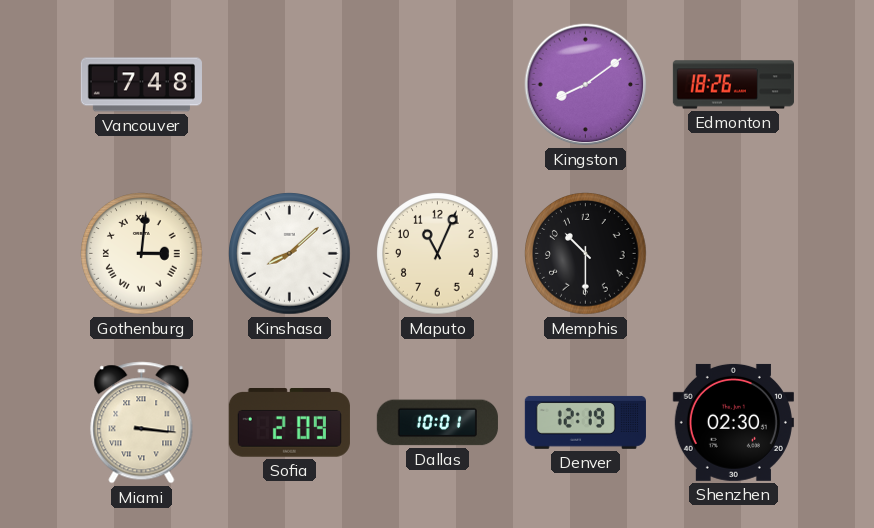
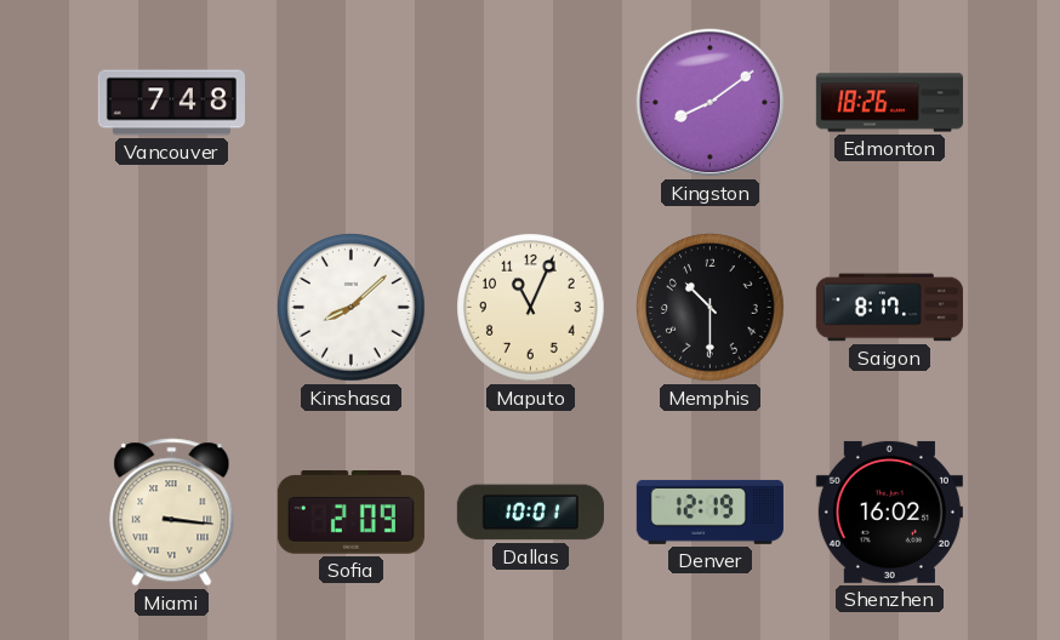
Gothenburg: 3:01 -> none (142, 254)
Saigon: none -> 8:17 (889, 308)
Shenzhen: 02:30 -> 16:02 (889, 512)
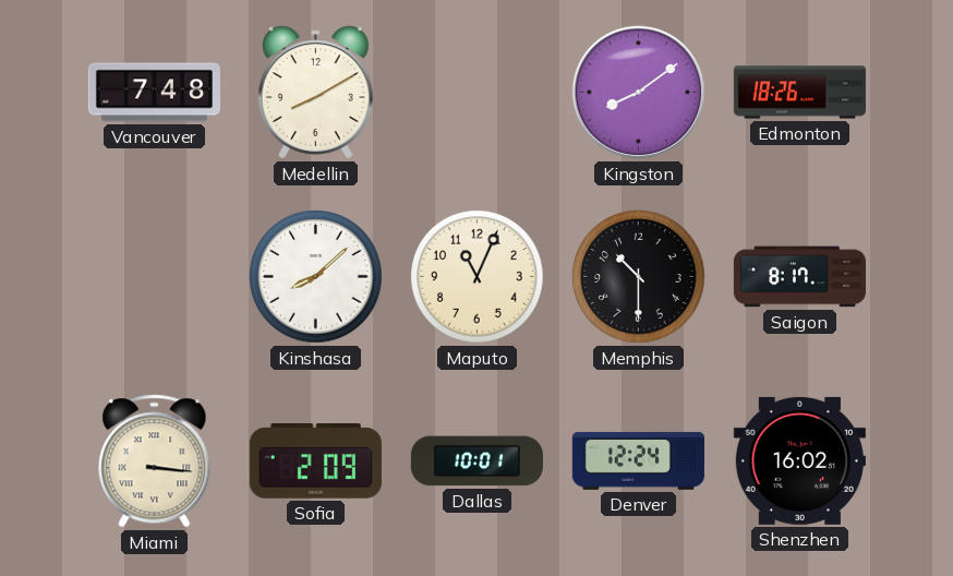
Medellin: none -> 8:10 (315, 93)
Denver: 12:19 -> 12:24 (638, 460)
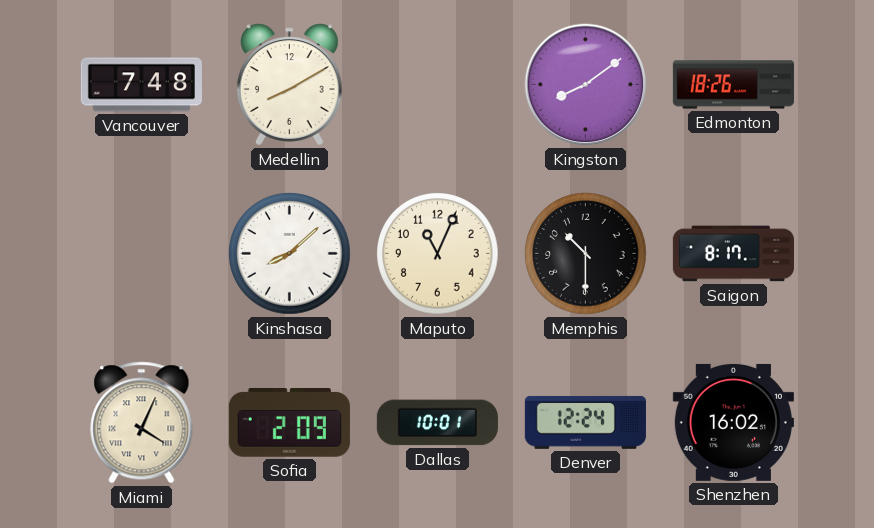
Miami: 3:16 -> 4:04 (142, 423)
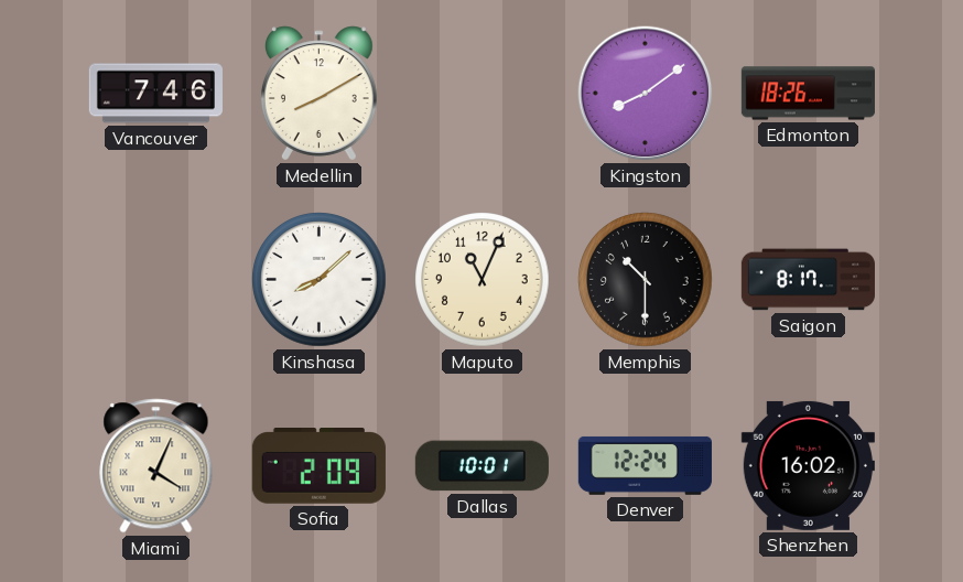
Vancouver: 7:48 -> 7:46 (155, 94)
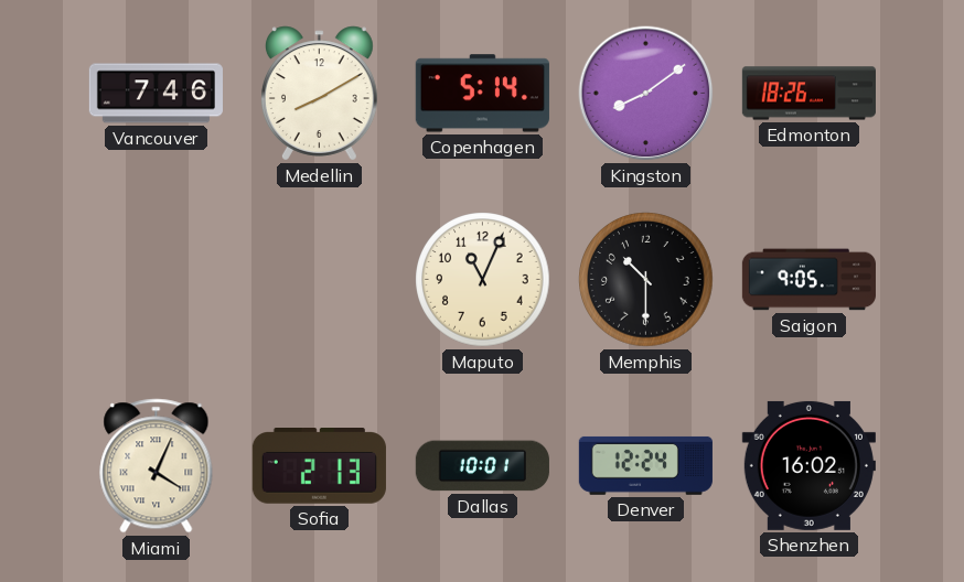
Copenhagen: none -> 5:14 (482, 94)
Kinshasa: 8:08 -> none (320, 280)
Saigon: 8:17 -> 9:05 (808, 280)
Sofia: 2:09 -> 2:13 (319, 466)
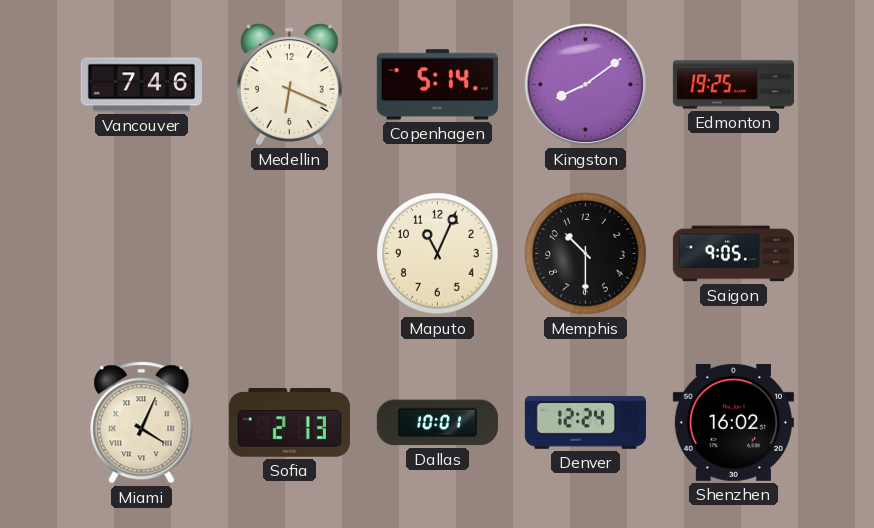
Medellin: 8:10 -> 6:19 (289, 85)
Edmonton: 18:26 -> 19:25 (733, 85)
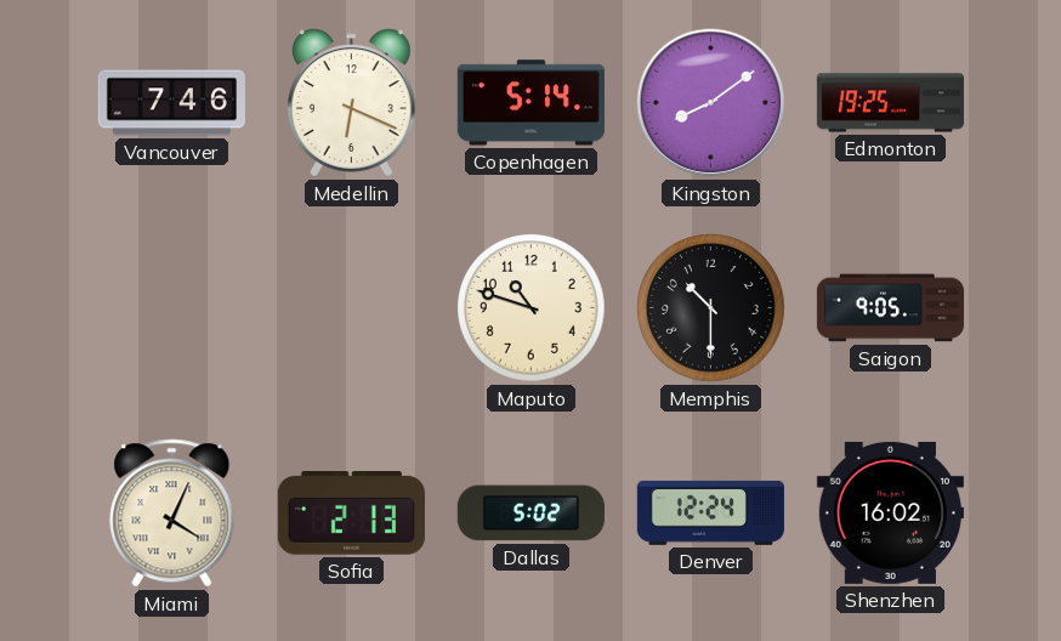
Maputo: 11:04 -> 10:48 (532, 308)
Dallas: 10:01 -> 5:02 (530, 514)
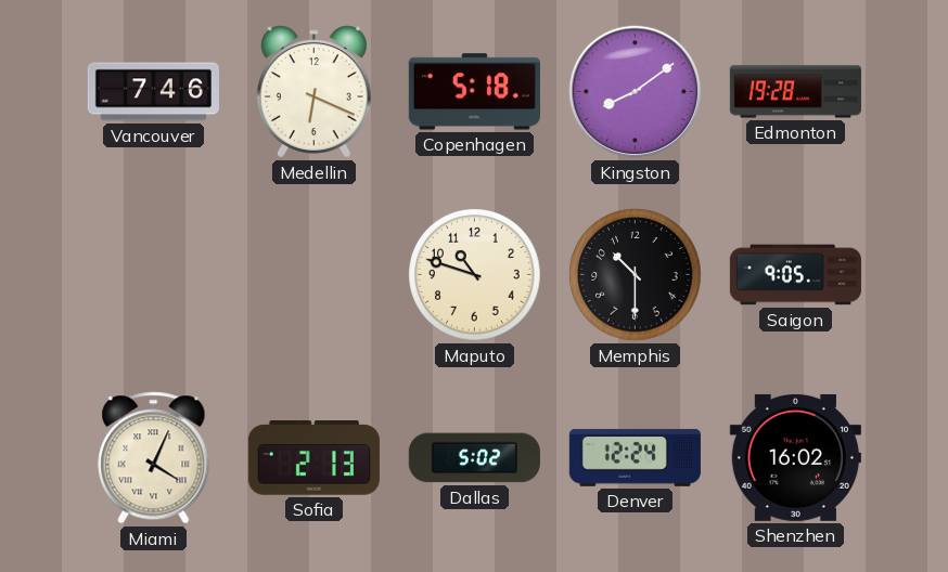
Copenhagen: 5:14 -> 5:18 (474, 92)
Edmonton: 19:25 -> 19:28 (795, 92)
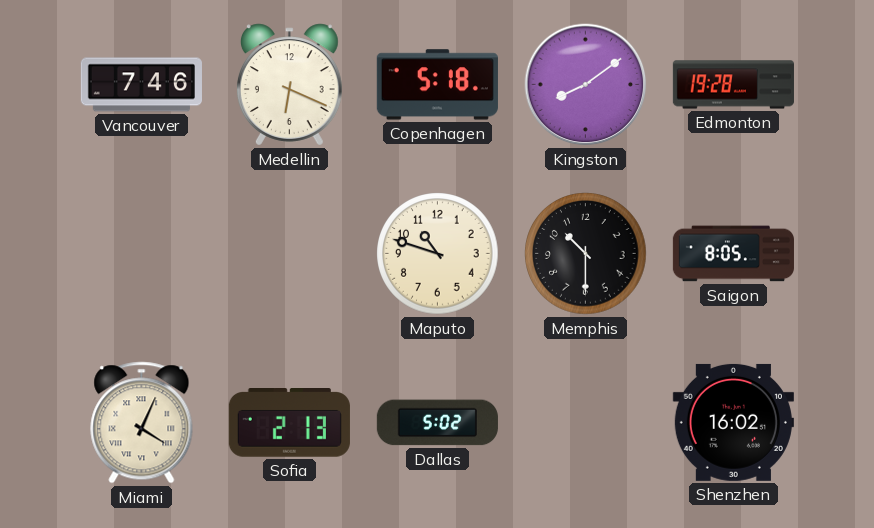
Saigon: 9:05 -> 8:05 (733, 254)
Denver: 12:24 -> none (635, 457)
